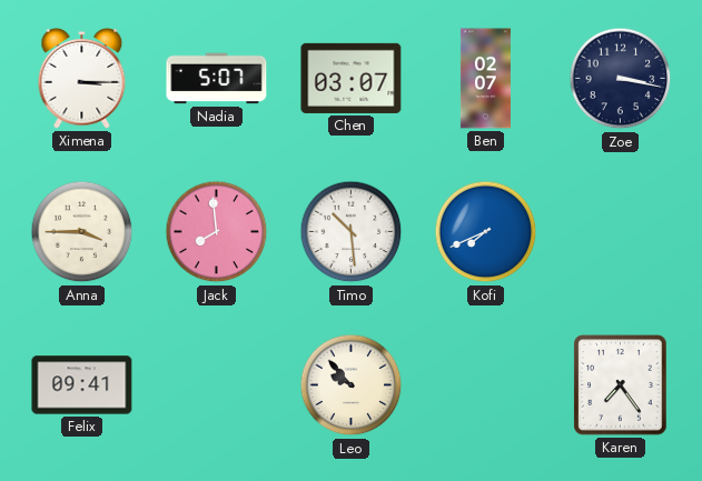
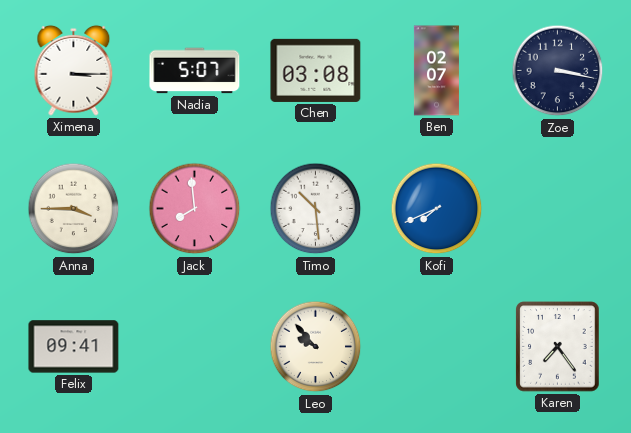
Chen: 03:07 -> 03:08 (316, 70)
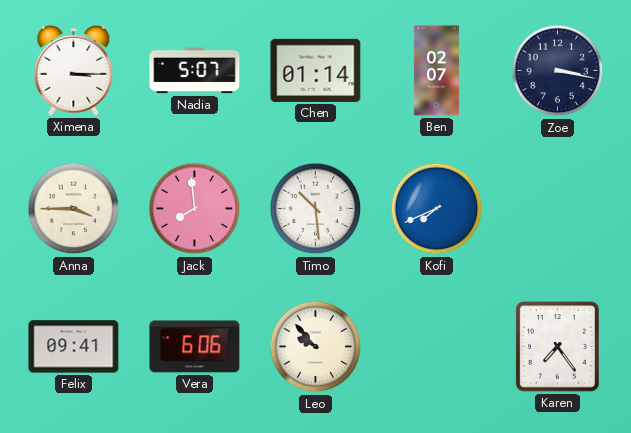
Chen: 03:08 -> 01:14 (316, 70)
Vera: none -> 6:06 (195, 347)
